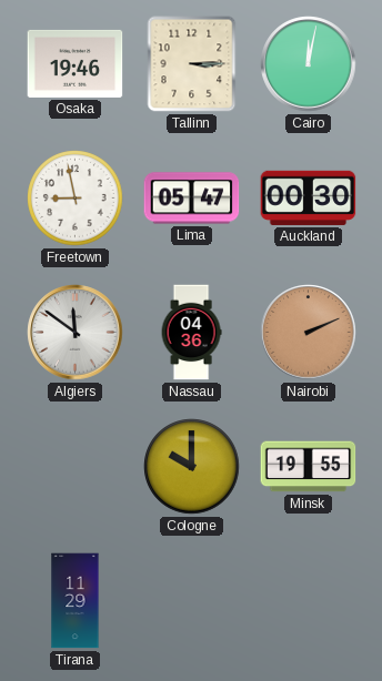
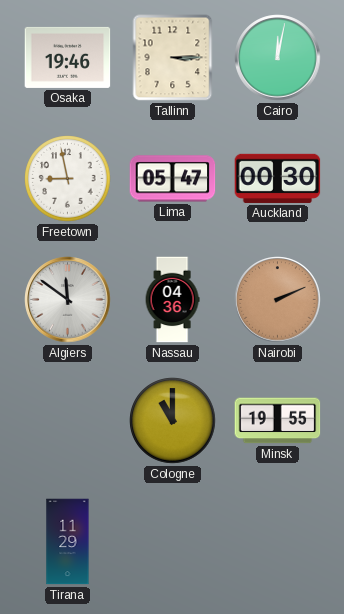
Cologne: 10:00 -> 11:00 (173, 421)
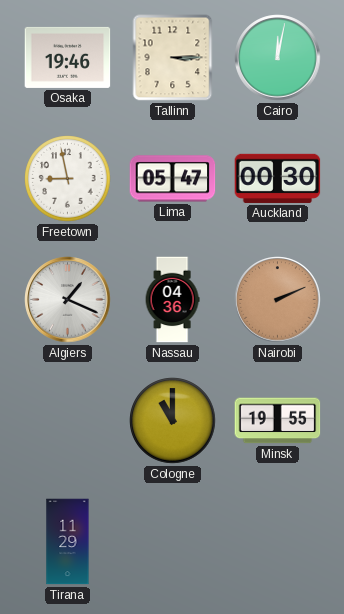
Algiers: 11:51 -> 1:19 (68, 300)
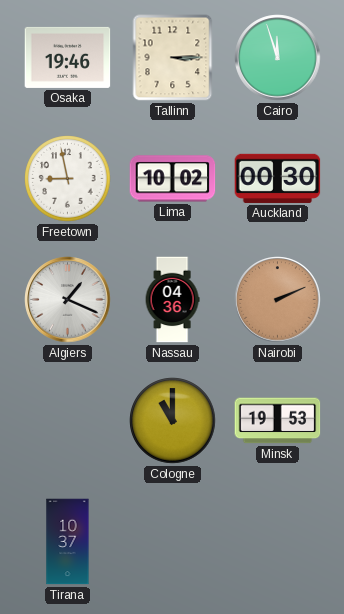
Cairo: 12:02 -> 11:57 (278, 58)
Lima: 05:47 -> 10:02 (173, 179)
Minsk: 19:55 -> 19:53 (278, 421)
Tirana: 11:29 -> 10:37 (68, 542)
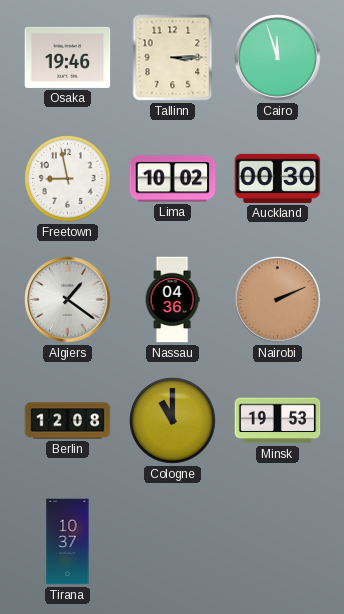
Algiers: 1:19 -> 1:21 (68, 300)
Berlin: none -> 12:08 (68, 421)
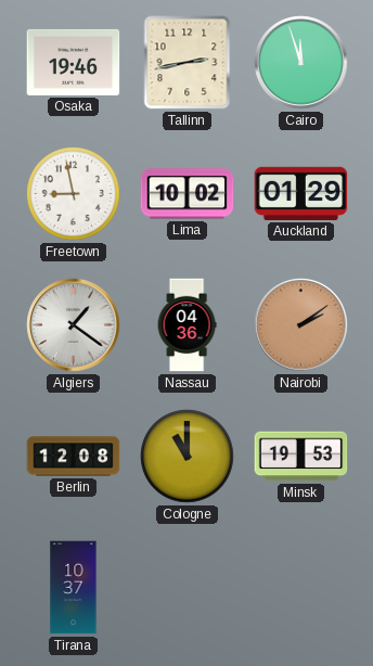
Tallinn: 3:15 -> 2:43 (188, 63)
Auckland: 00:30 -> 01:29 (301, 193)
Nairobi: 2:11 -> 2:09 (301, 325)
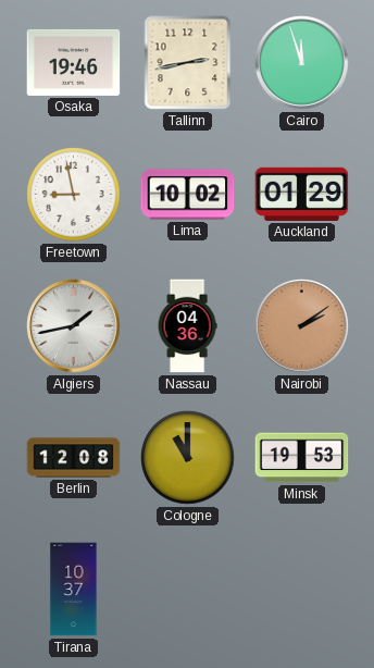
Algiers: 1:21 -> 1:43 (74, 326)
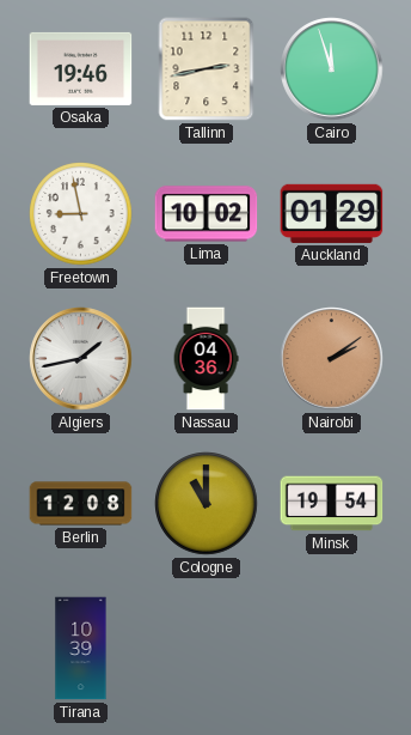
Minsk: 19:53 -> 19:54 (332, 504)
Tirana: 10:37 -> 10:39 (81, 649)
